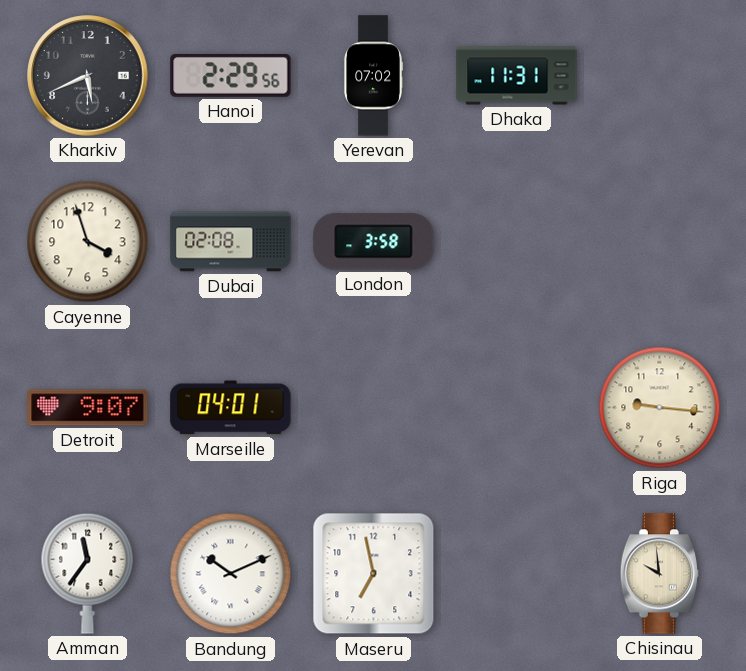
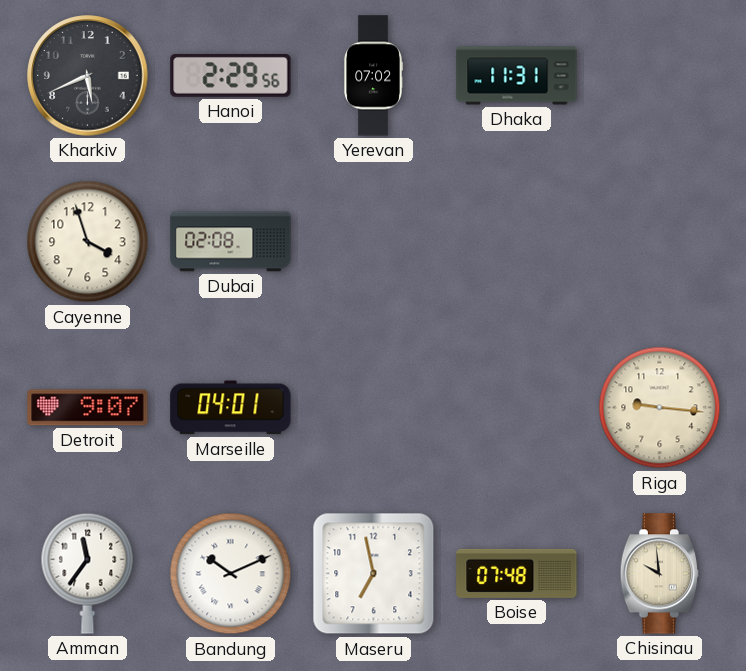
London: 3:58 -> none (374, 242)
Boise: none -> 07:48 (517, 573)
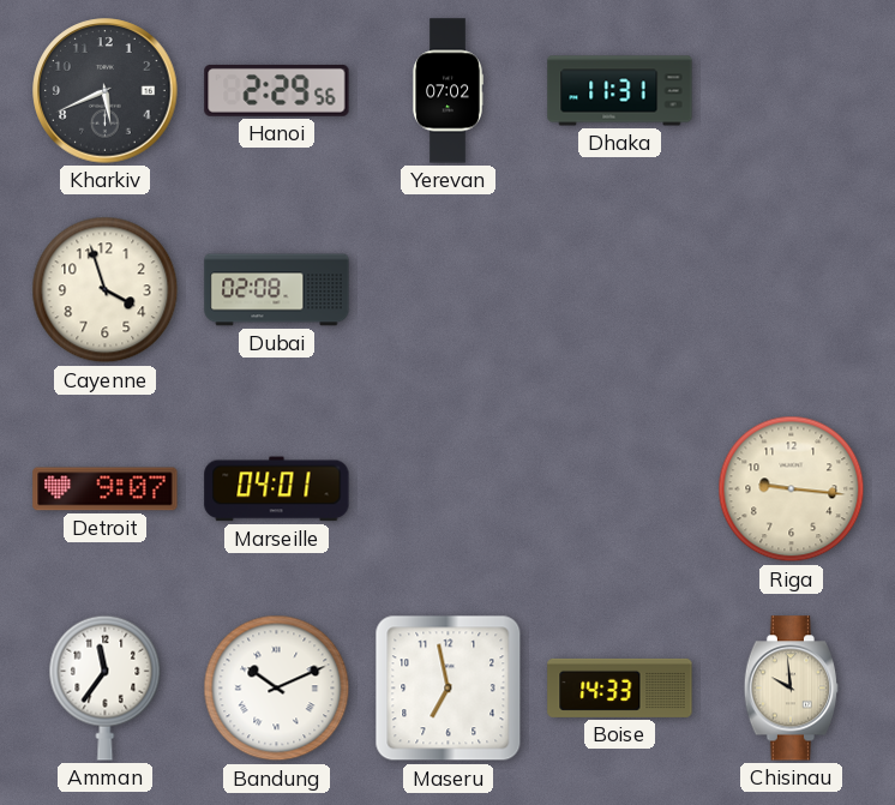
Boise: 07:48 -> 14:33 (620, 687)
